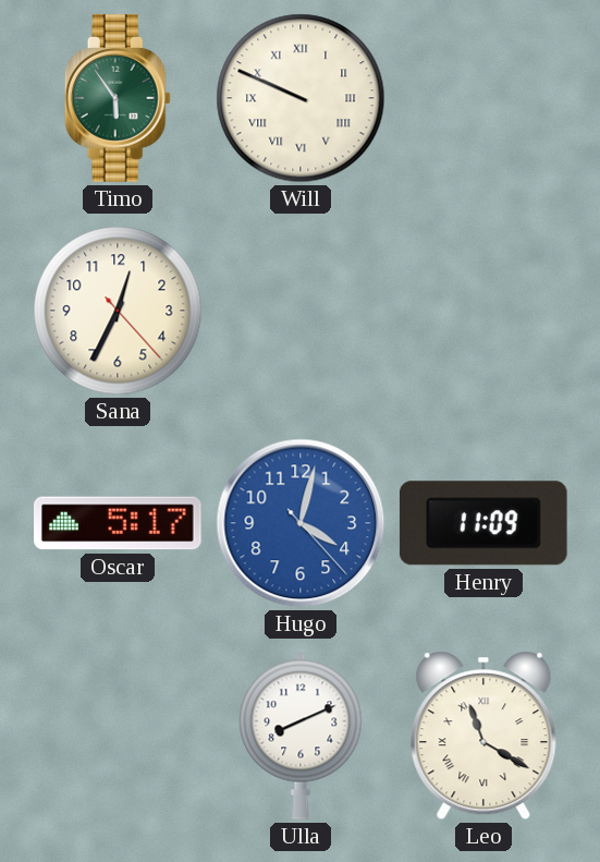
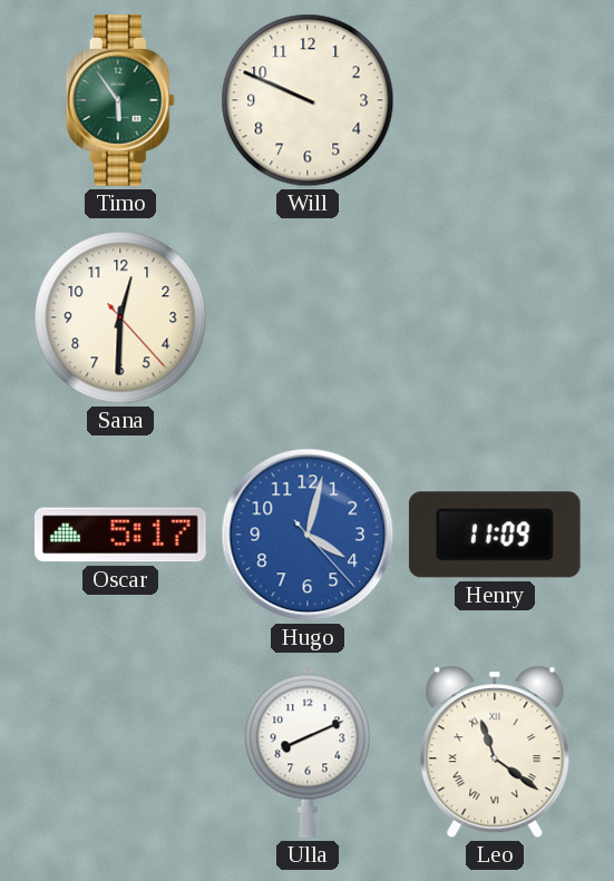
Will numerals: Roman -> Arabic (308, 100)
Sana: 12:34 -> 12:30 (120, 317)
Leo: 11:20 -> 11:21 (495, 752)
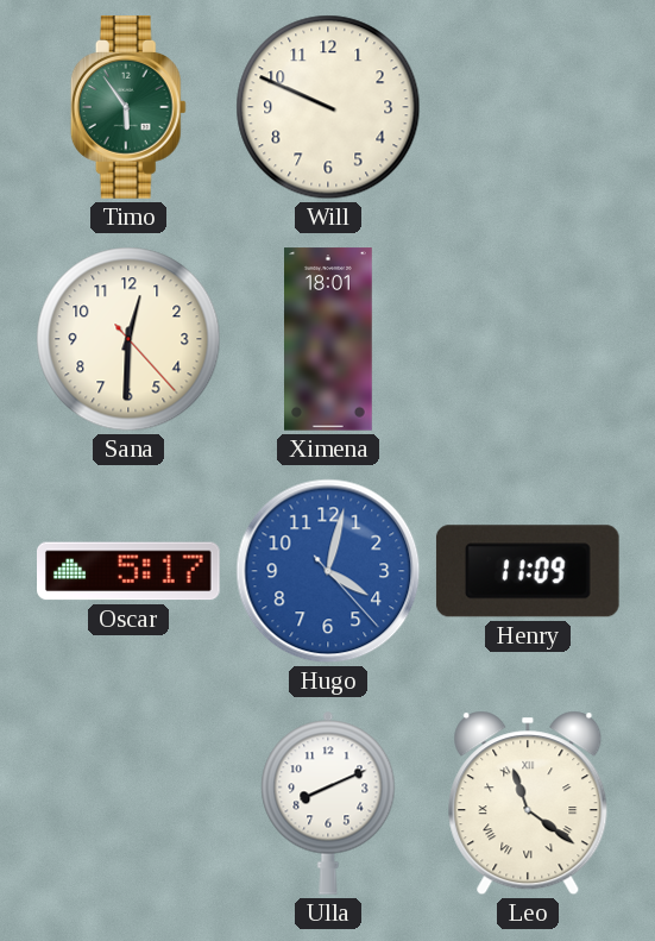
Ximena: none -> 18:01 (329, 339)
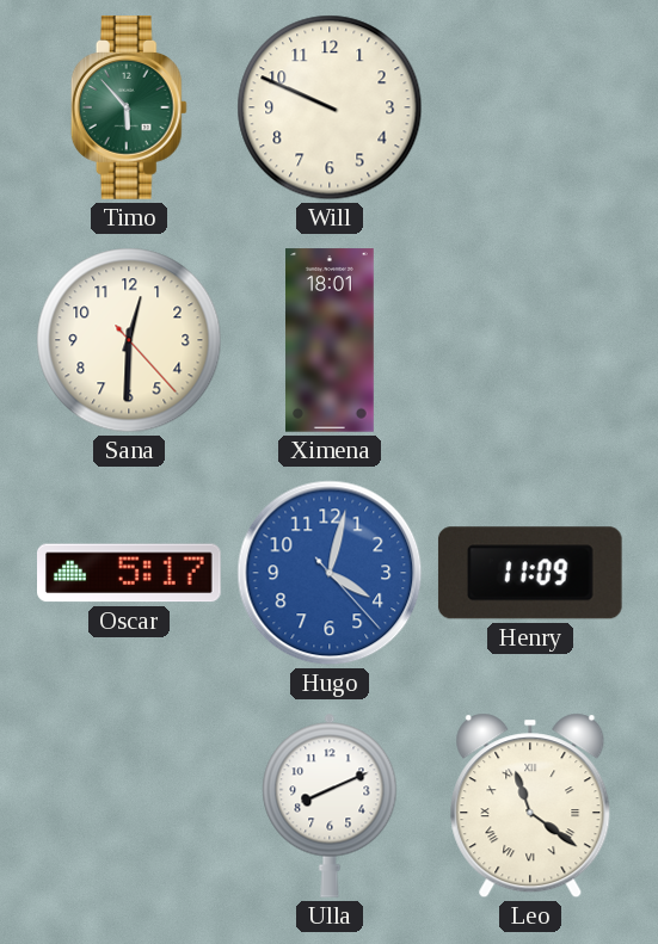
Timo: 5:54 -> 5:53 (129, 107)
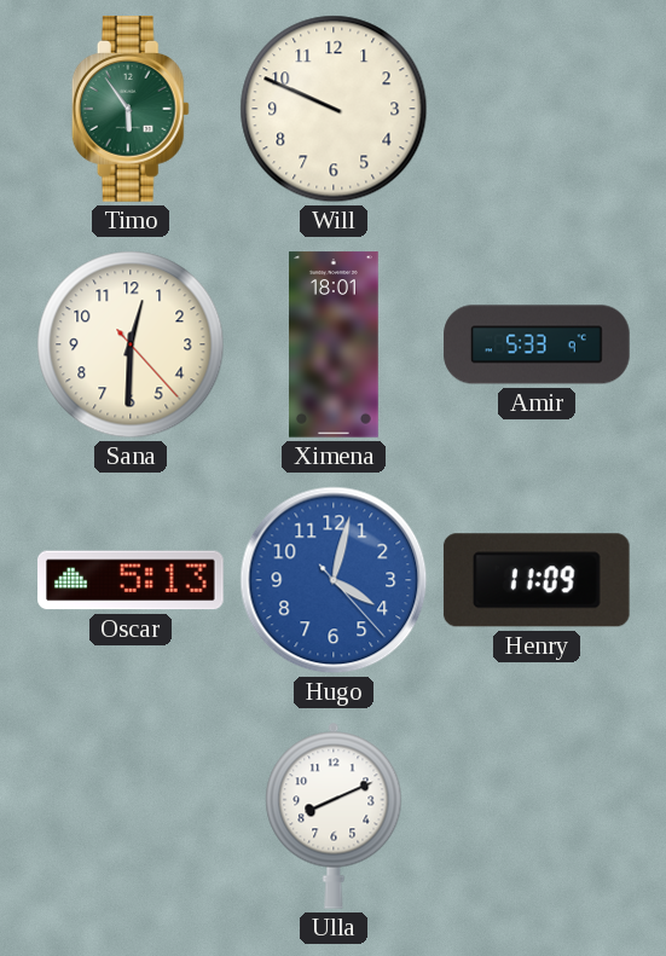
Timo: 5:53 -> 5:54 (131, 109)
Amir: none -> 5:33 (537, 344)
Oscar: 5:17 -> 5:13 (132, 580)
Leo: 11:21 -> none (530, 806)
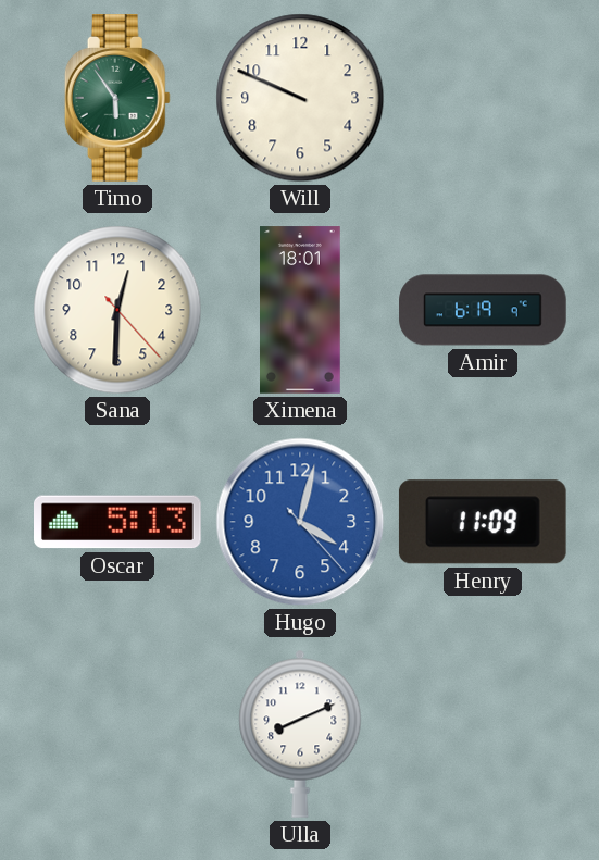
Amir: 5:33 -> 6:19 (483, 310)
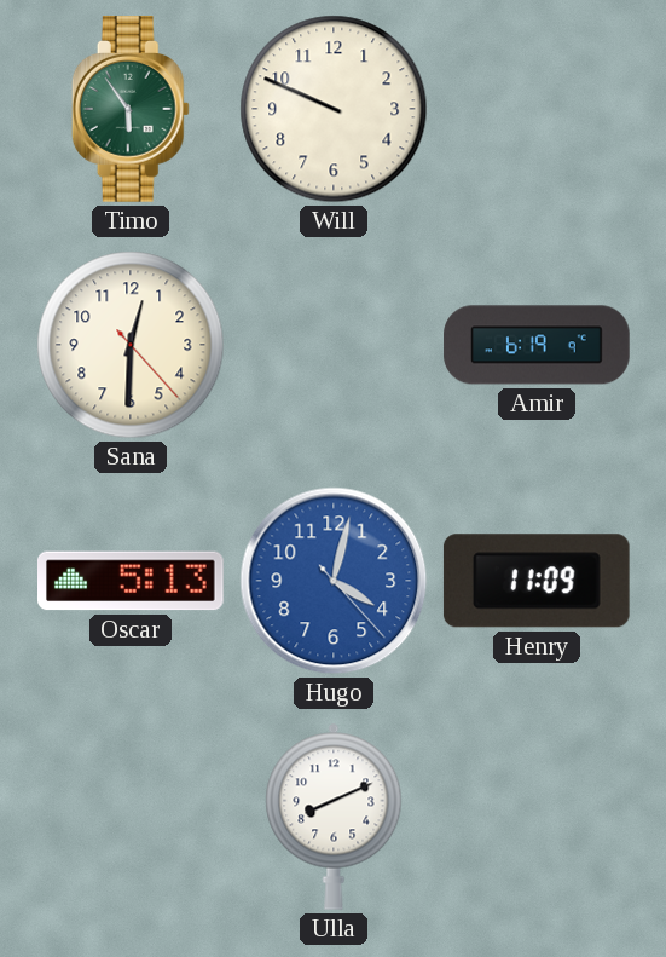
Ximena: 18:01 -> none (301, 310)
